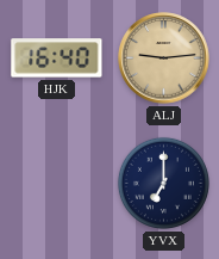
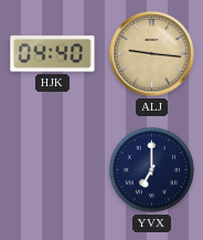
HJK: 16:40 -> 04:40 (53, 54)
ALJ: 9:14 -> 9:16 (152, 54)
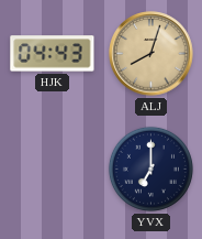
HJK: 04:40 -> 04:43 (53, 54)
ALJ: 9:16 -> 8:03 (151, 54)
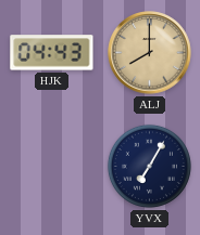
ALJ: 8:03 -> 8:00 (150, 53)
YVX: 7:00 -> 7:05 (149, 166)
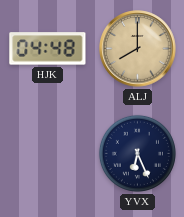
HJK: 04:43 -> 04:48 (48, 49)
YVX: 7:05 -> 6:26 (137, 153)
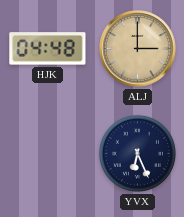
ALJ: 8:00 -> 3:00 (138, 49)
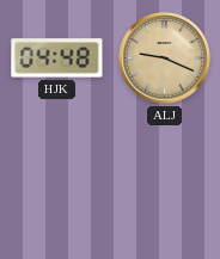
ALJ: 3:00 -> 9:19 (165, 58)
YVX: 6:26 -> none (137, 153)
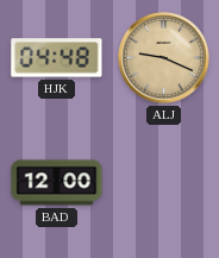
BAD: none -> 12:00 (57, 183)
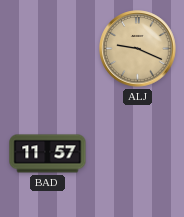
HJK: 04:48 -> none (57, 58)
BAD: 12:00 -> 11:57 (48, 154)
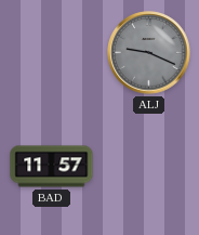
ALJ dial: champagne -> grey (149, 53)
